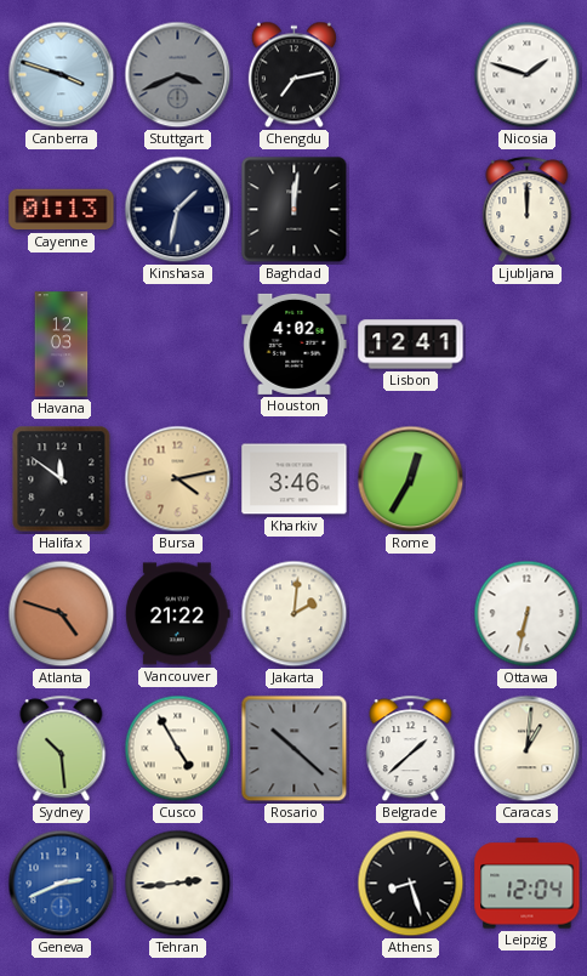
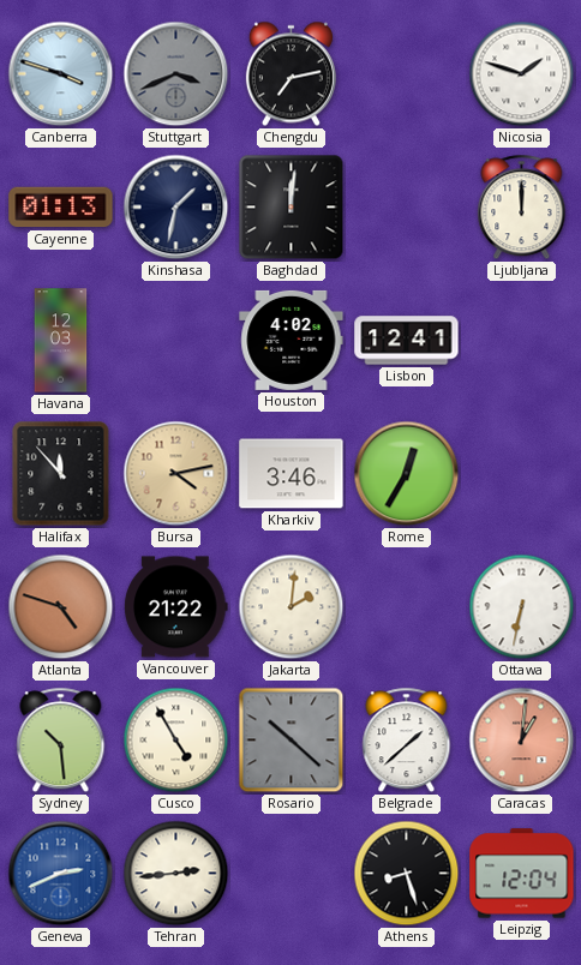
Halifax: 11:51 -> 11:53 (61, 474)
Caracas dial: cream -> salmon (522, 741)
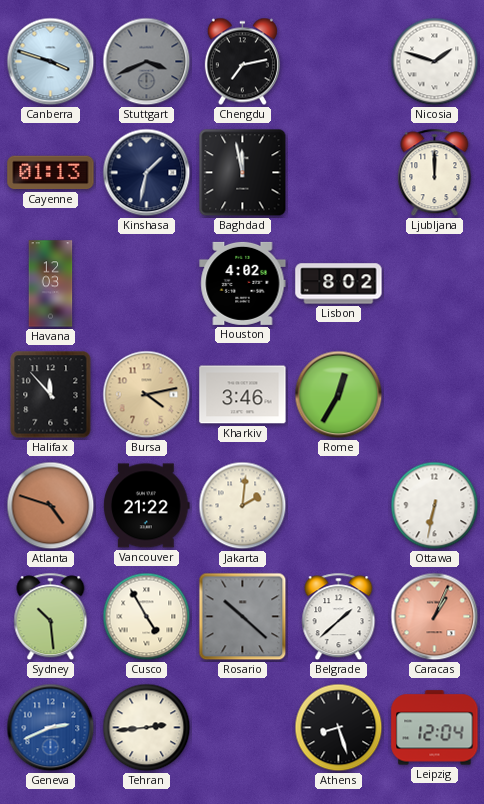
Baghdad: 12:01 -> 11:58 (243, 173)
Lisbon: 12:41 -> 8:02 (339, 284)
Caracas: 1:01 -> 1:04 (435, 617)
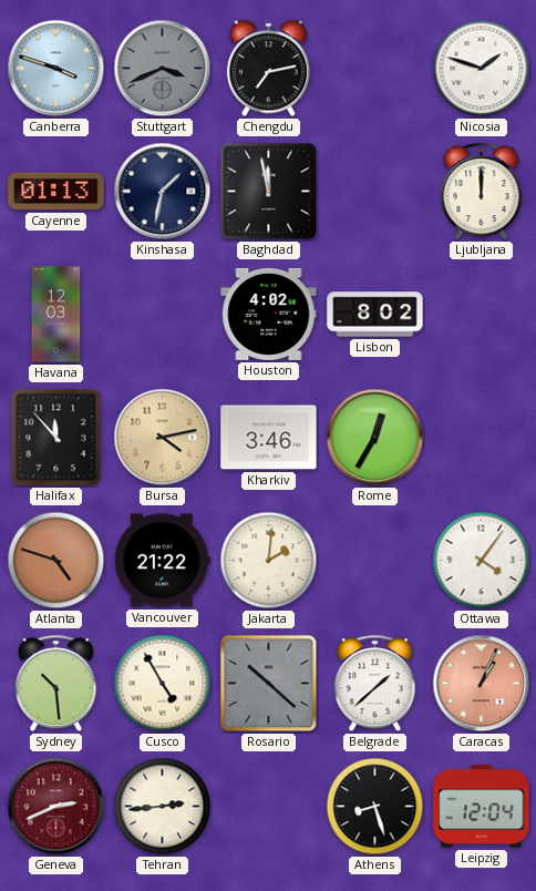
Ottawa: 6:32 -> 4:06 (482, 561)
Geneva dial: blue -> burgundy (56, 807)
